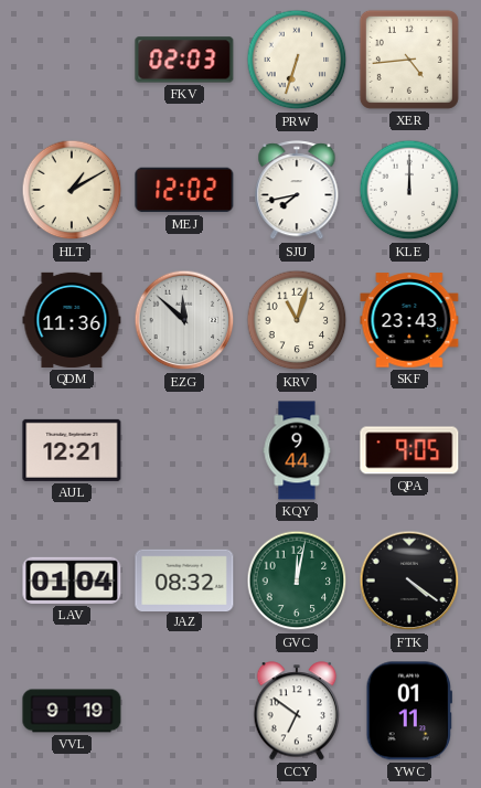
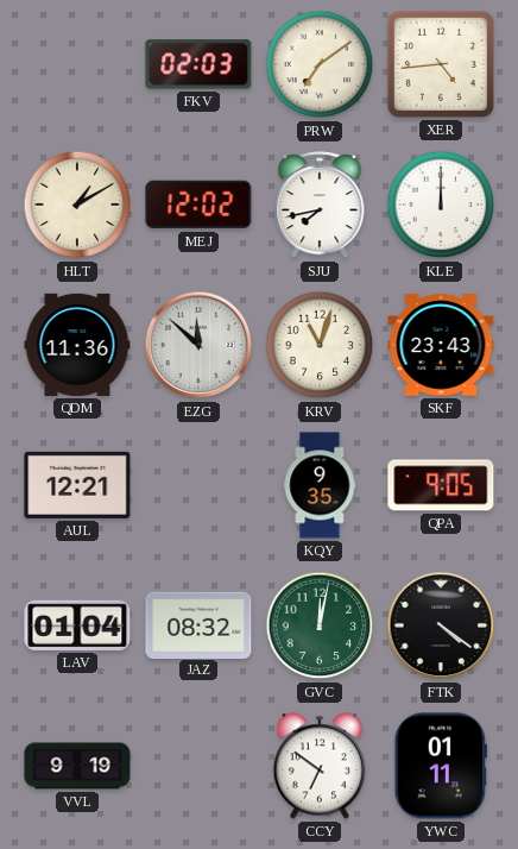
PRW: 6:33 -> 7:09 (320, 64)
KQY: 9:44 -> 9:35 (320, 485)
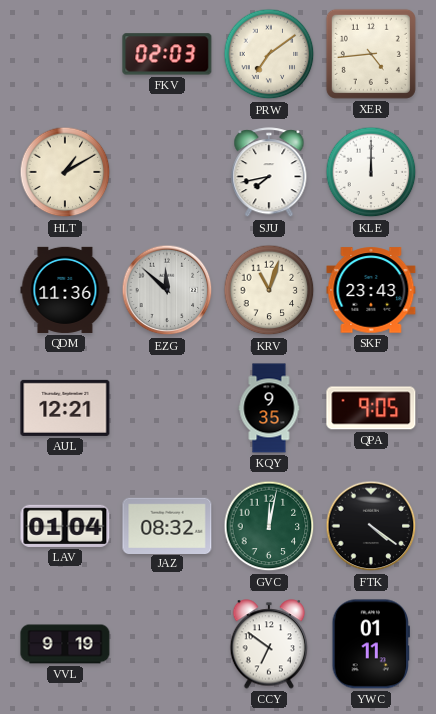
MEJ: 12:02 -> none (198, 205)
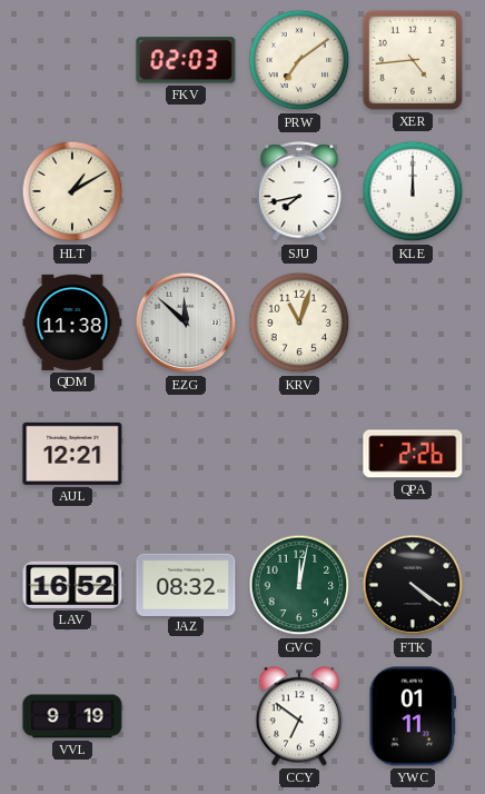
QDM: 11:36 -> 11:38 (72, 322)
SKF: 23:43 -> none (371, 290)
KQY: 9:35 -> none (269, 408)
QPA: 9:05 -> 2:26 (413, 454)
LAV: 01:04 -> 16:52 (72, 585)
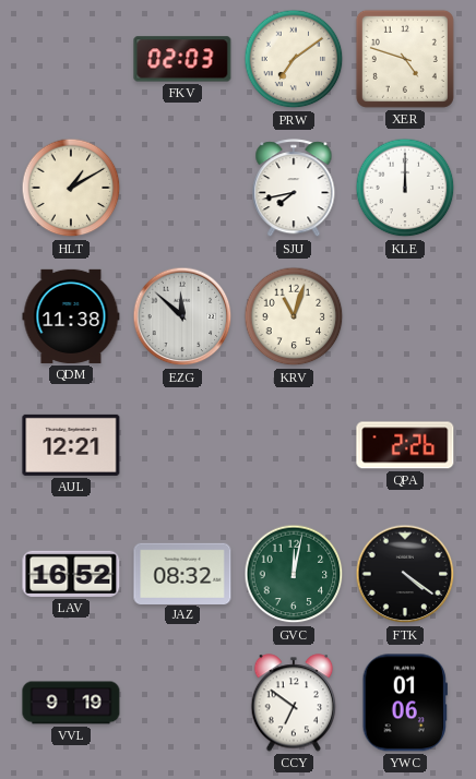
XER: 4:44 -> 4:48 (405, 59)
YWC: 01:11 -> 01:06 (405, 703)
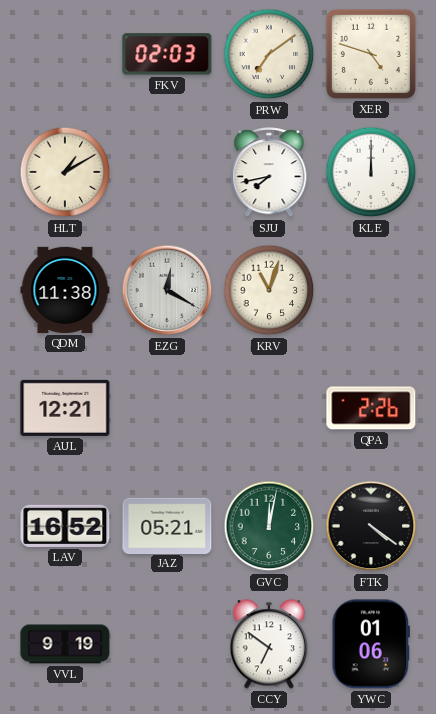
EZG: 11:52 -> 12:20 (167, 290)
JAZ: 08:32 -> 05:21 (167, 525)
